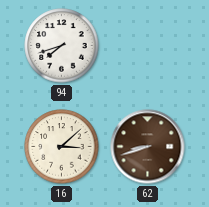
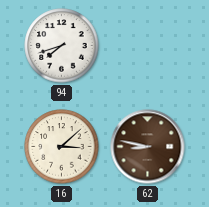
62: 8:42 -> 8:47 (148, 147)
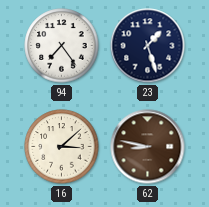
94: 7:42 -> 7:24 (62, 46)
23: none -> 1:27 (148, 46)
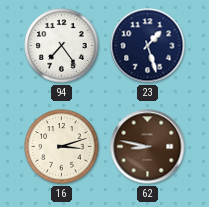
16: 3:08 -> 3:12 (62, 147)
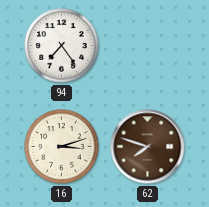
23: 1:27 -> none (148, 46)
62: 8:47 -> 7:48 (148, 147)
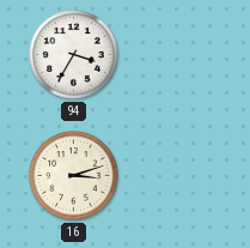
94: 7:24 -> 3:35 (74, 55)
62: 7:48 -> none (148, 147)
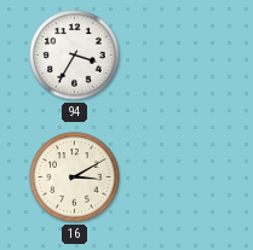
16: 3:12 -> 3:10 (75, 178)
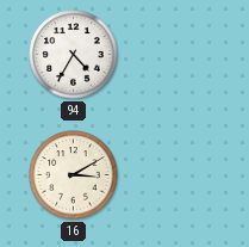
94: 3:35 -> 4:35 (74, 55)
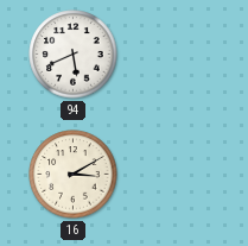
94: 4:35 -> 5:41 (74, 55)
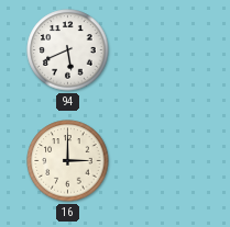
16: 3:10 -> 3:00 (68, 161)
